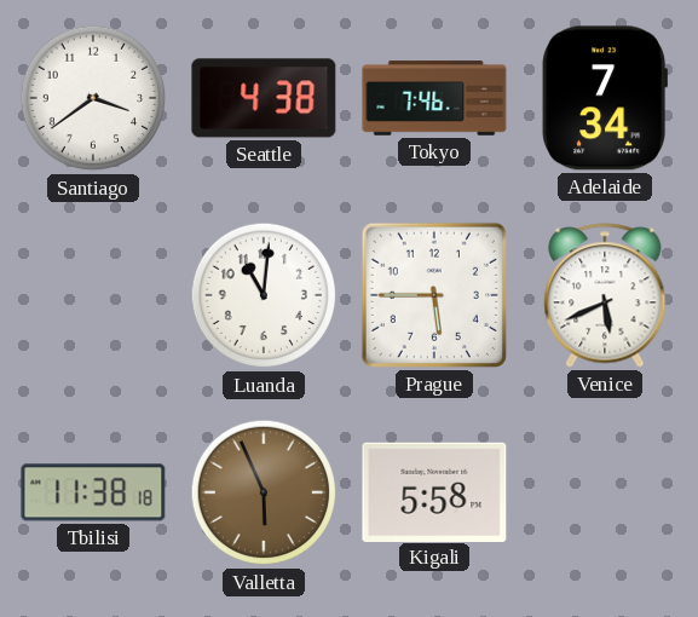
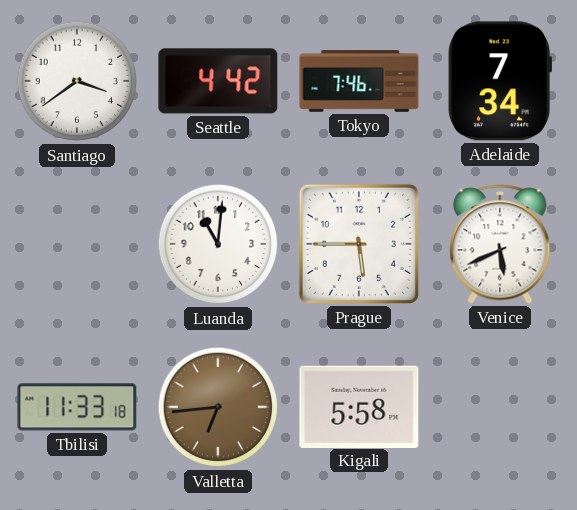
Seattle: 4:38 -> 4:42 (218, 81)
Tbilisi: 11:38 -> 11:33 (77, 407)
Valletta: 5:56 -> 6:44 (218, 407)
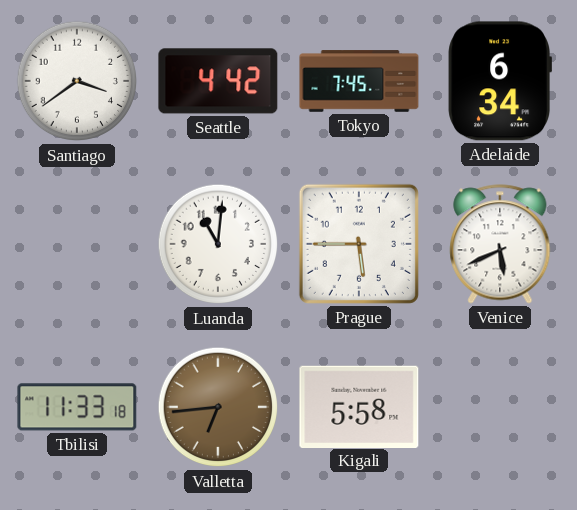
Tokyo: 7:46 -> 7:45 (359, 81)
Adelaide: 7:34 -> 6:34 (499, 81)
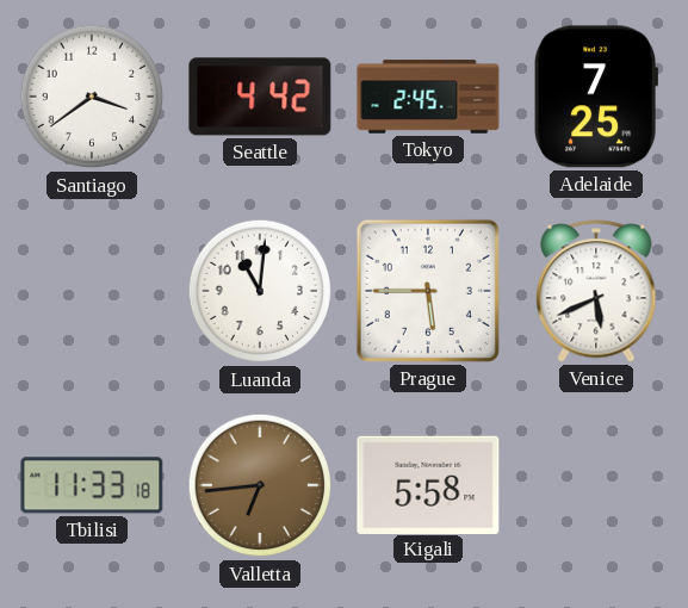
Tokyo: 7:45 -> 2:45 (428, 97)
Adelaide: 6:34 -> 7:25 (595, 97)
